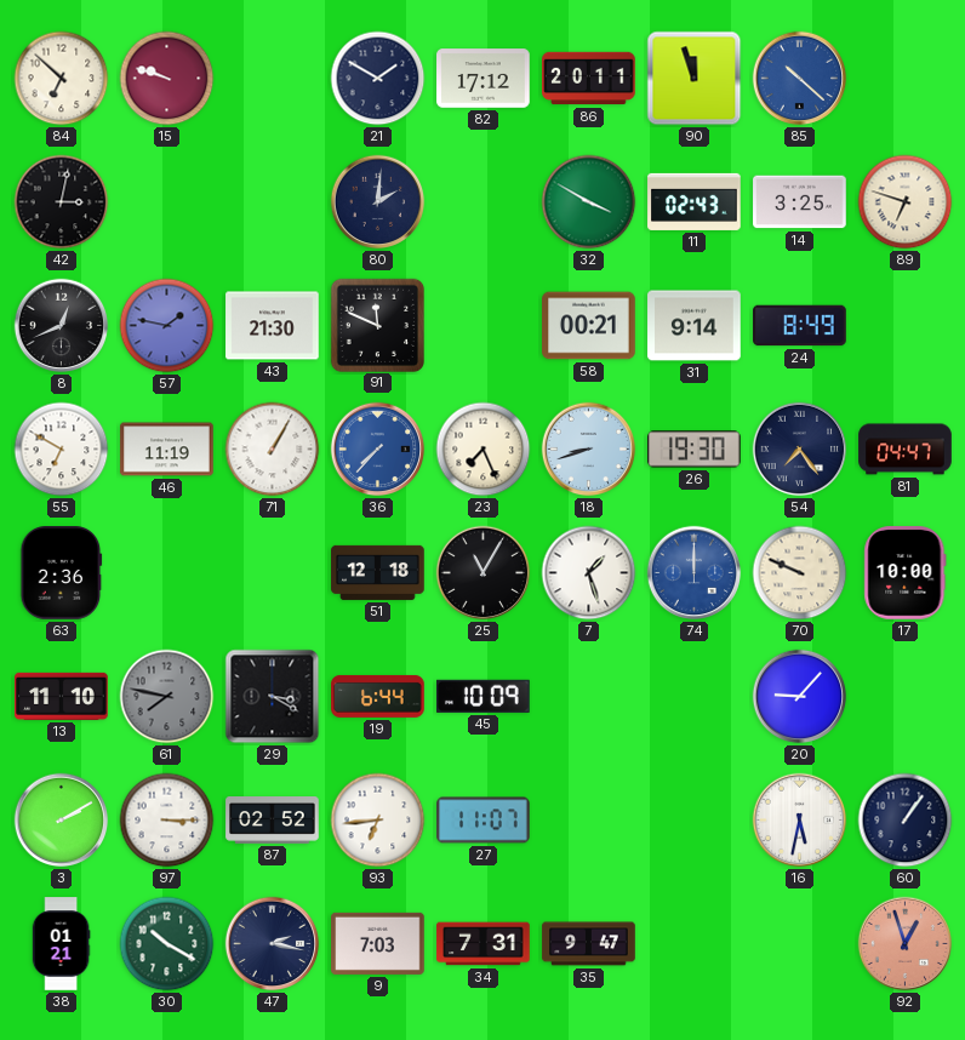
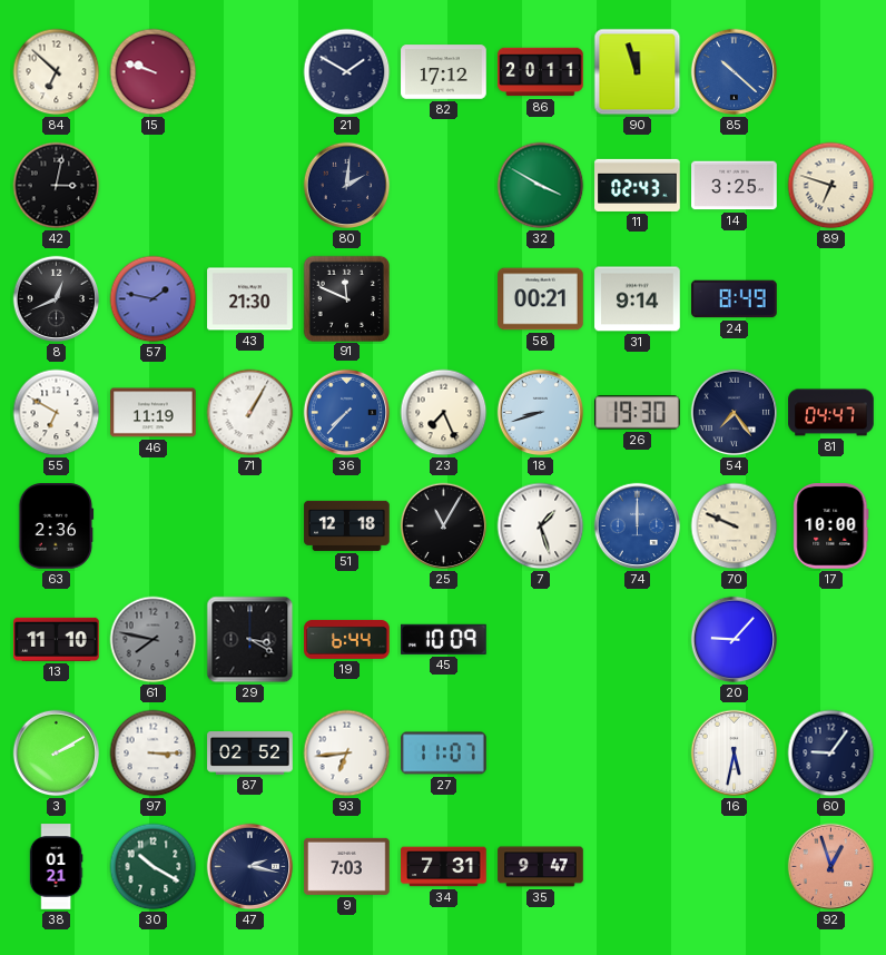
60: 1:06 -> 9:06 (831, 754)
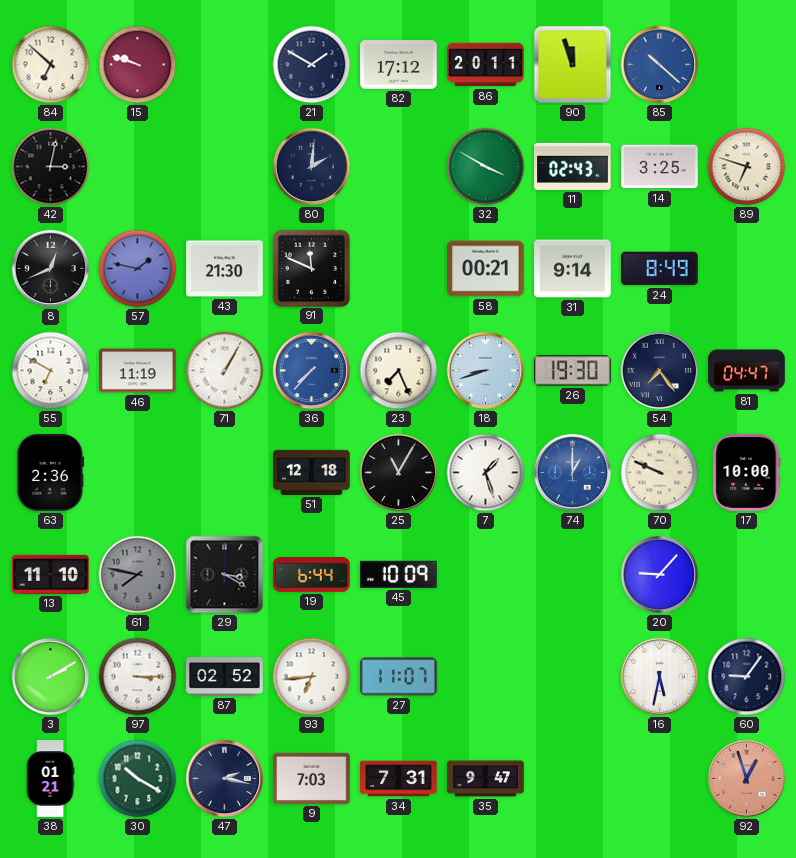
74: 12:00 -> 1:00 (573, 473)
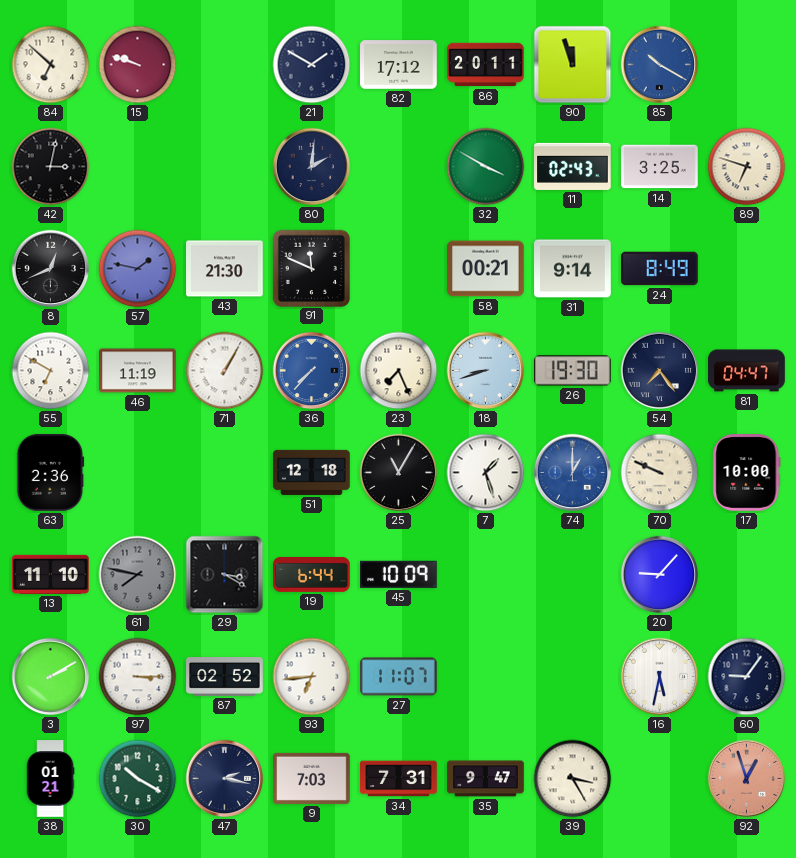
85: 10:22 -> 10:20 (660, 65)
39: none -> 3:25 (573, 779)
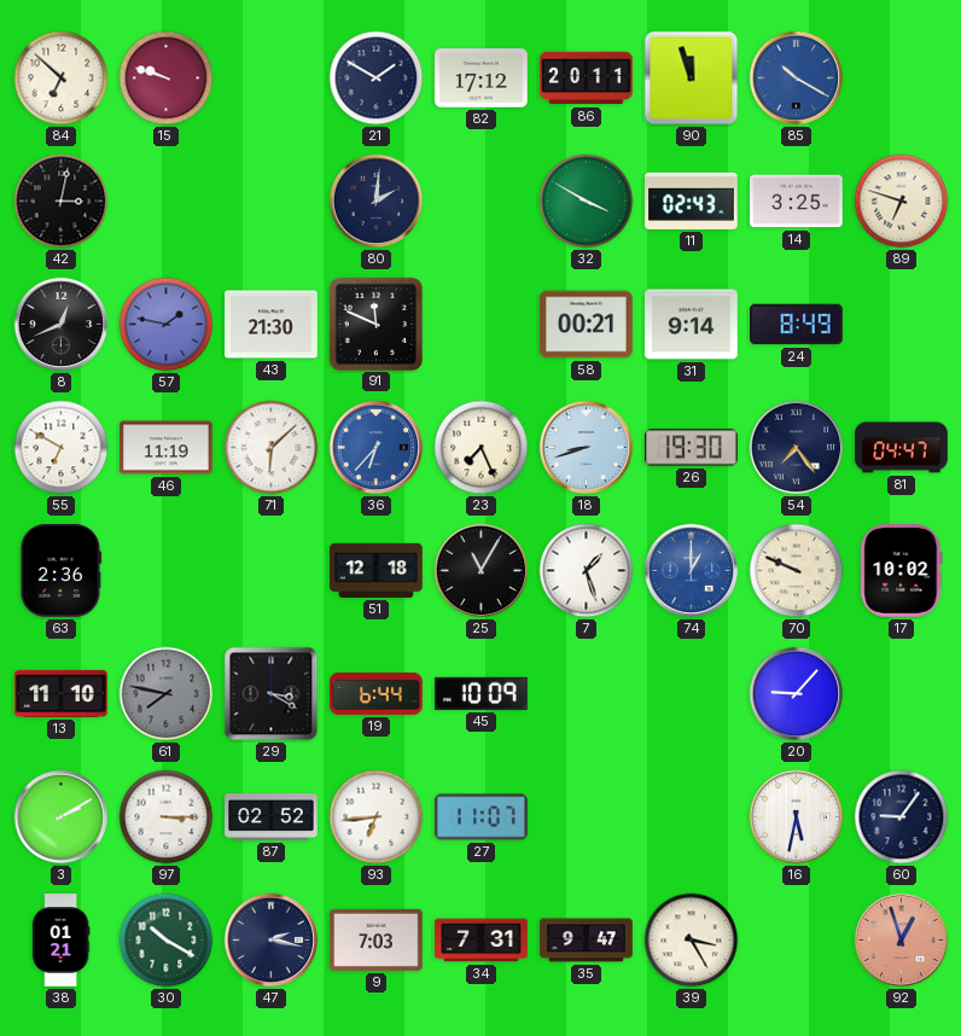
71: 1:05 -> 6:08 (272, 448)
36: 7:37 -> 6:37 (377, 448)
17: 10:00 -> 10:02 (902, 571)
